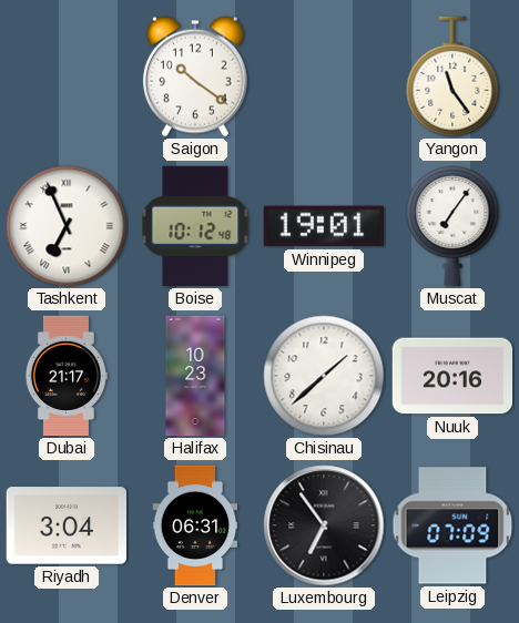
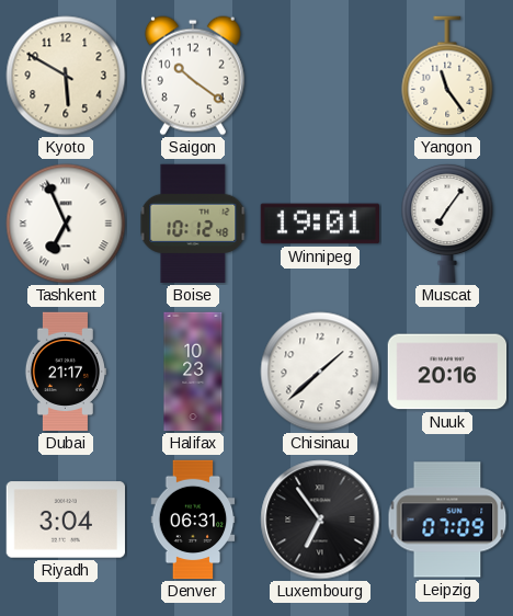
Kyoto: none -> 5:50 (66, 76)
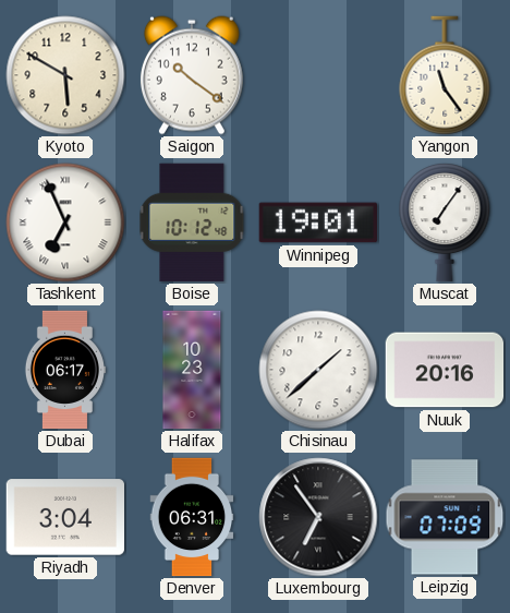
Dubai: 21:17 -> 06:17 (64, 370)
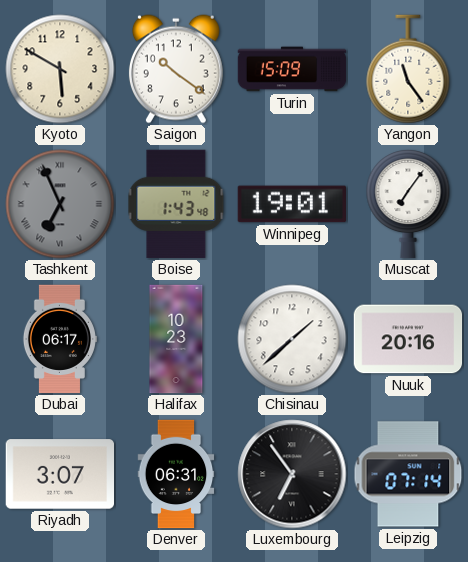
Turin: none -> 15:09 (292, 69)
Tashkent dial: white -> grey (60, 204)
Boise: 10:12 -> 1:43 (176, 204)
Riyadh: 3:04 -> 3:07 (59, 474)
Leipzig: 07:09 -> 07:14 (408, 474)
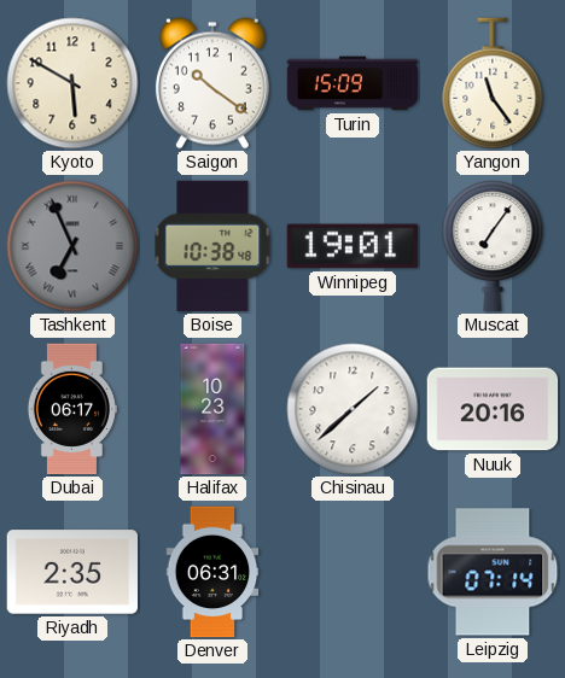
Boise: 1:43 -> 10:38 (212, 246)
Riyadh: 3:07 -> 2:35 (71, 572)
Luxembourg: 6:54 -> none (292, 474)
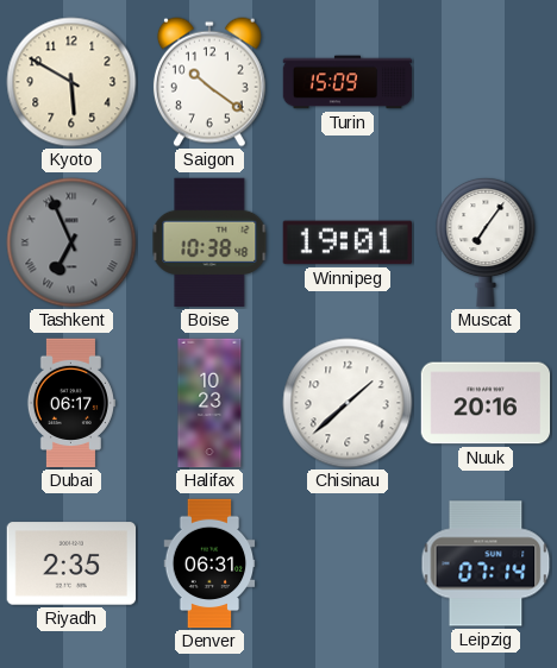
Yangon: 11:24 -> none (493, 83)
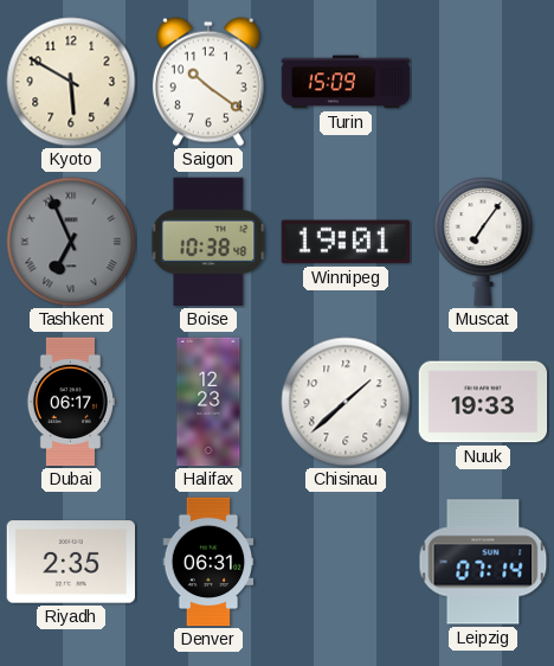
Halifax: 10:23 -> 12:23 (208, 402)
Nuuk: 20:16 -> 19:33 (483, 402)
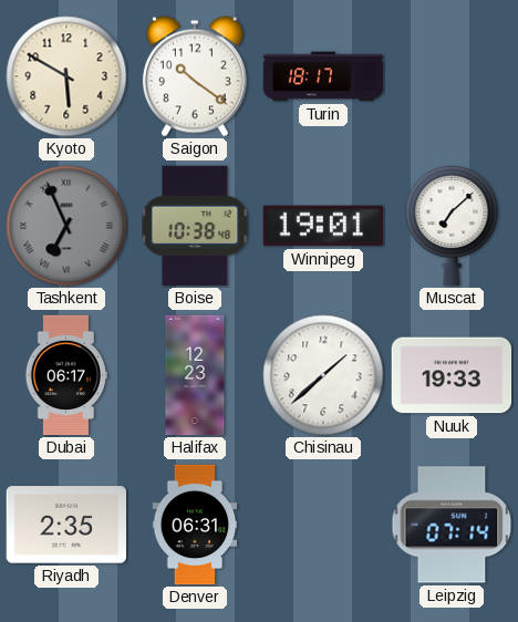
Turin: 15:09 -> 18:17 (323, 76)
Muscat: 7:06 -> 7:08 (452, 227)
